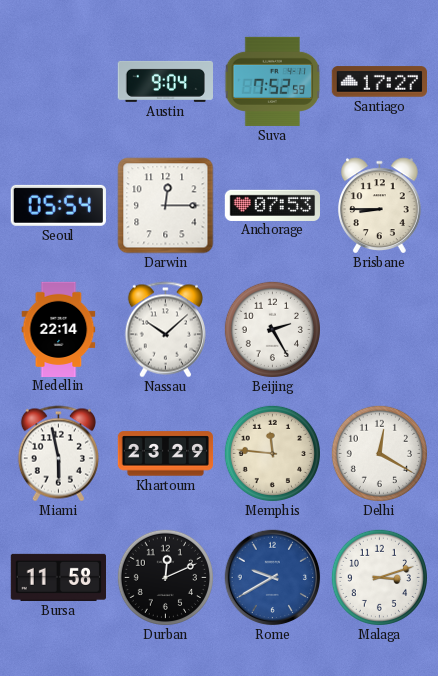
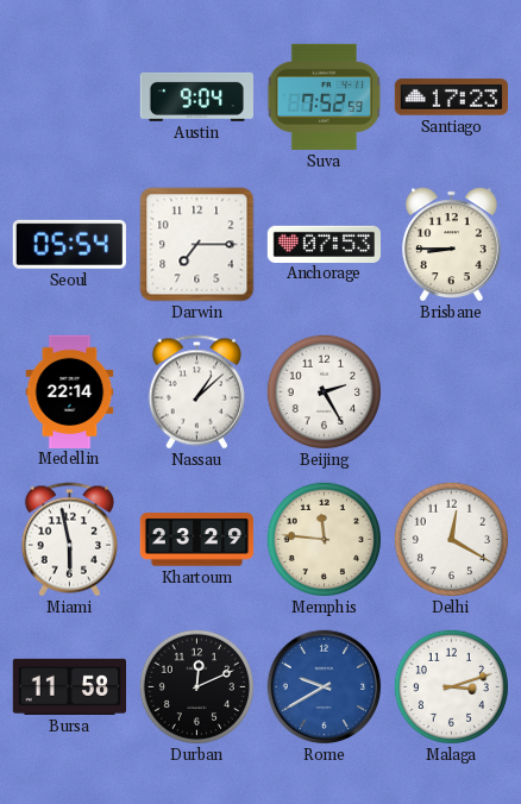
Santiago: 17:27 -> 17:23 (451, 98)
Darwin: 12:15 -> 7:15 (197, 245)
Nassau: 10:08 -> 1:08 (196, 392)
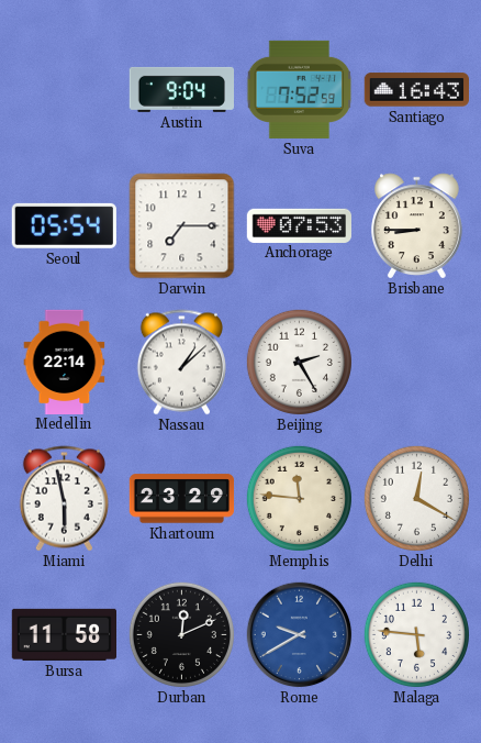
Santiago: 17:23 -> 16:43 (416, 90)
Malaga: 3:12 -> 5:46 (416, 634)
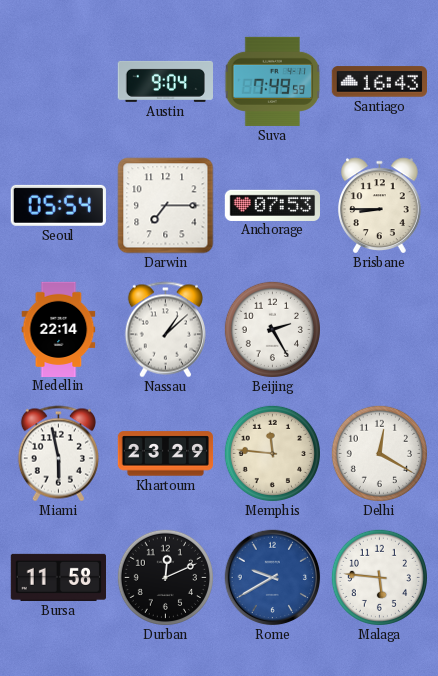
Suva: 7:52 -> 7:49 (273, 81)
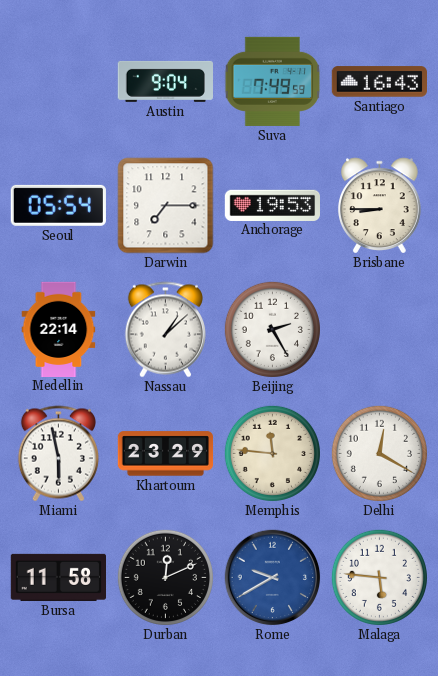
Anchorage: 07:53 -> 19:53 (272, 205)
